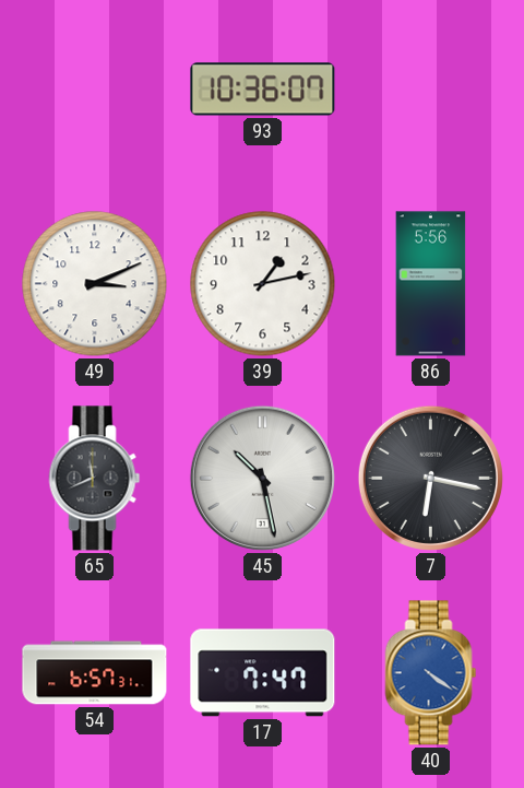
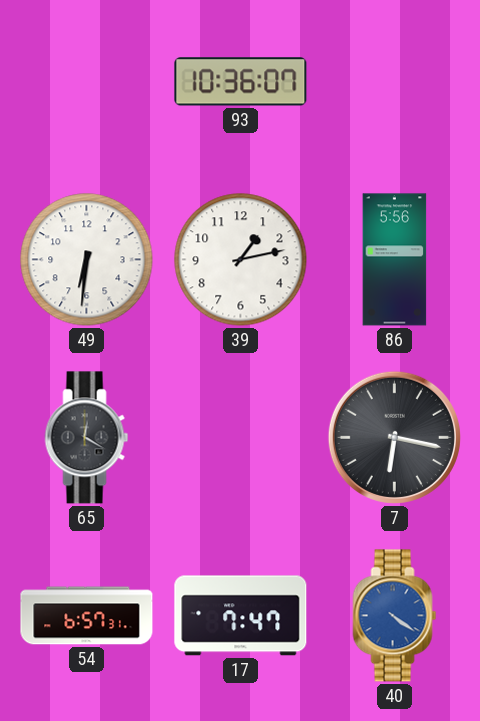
49: 3:11 -> 6:31 (87, 260)
65: 11:41 -> 12:20 (87, 438)
45: 10:28 -> none (262, 478)
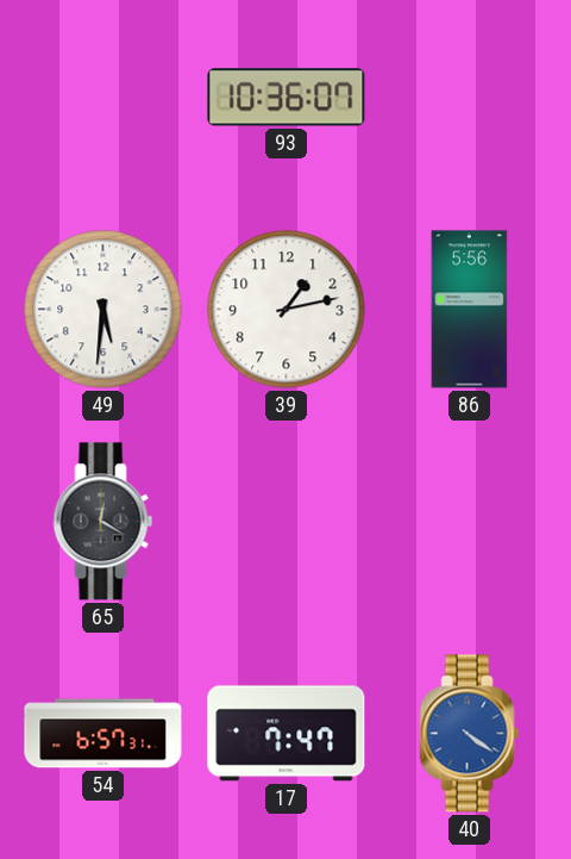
49: 6:31 -> 5:31 (103, 310)
7: 6:17 -> none (394, 437)
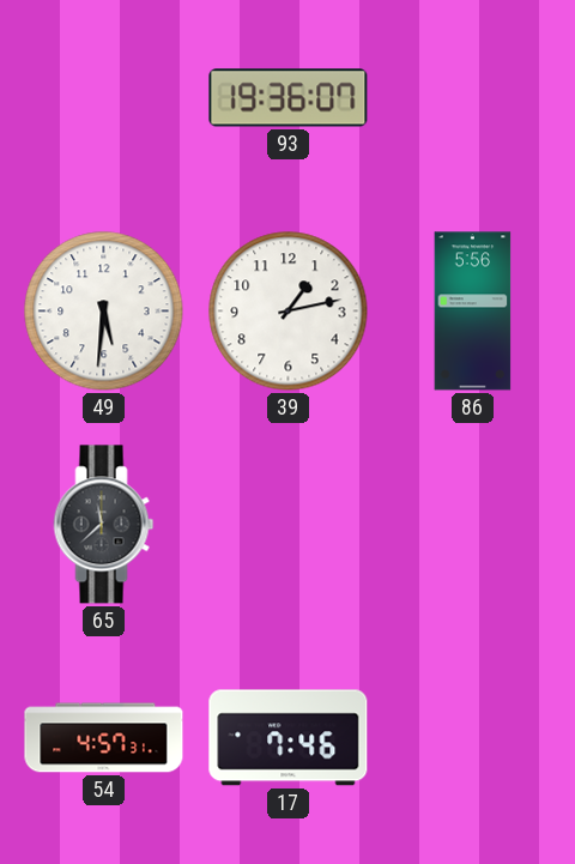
93: 10:36 -> 19:36 (289, 98)
65: 12:20 -> 11:38 (104, 525)
54: 6:57 -> 4:57 (104, 738)
17: 7:47 -> 7:46 (289, 738)
40: 4:21 -> none (470, 734)
